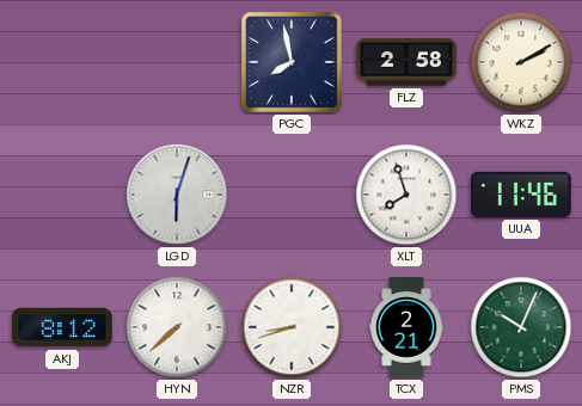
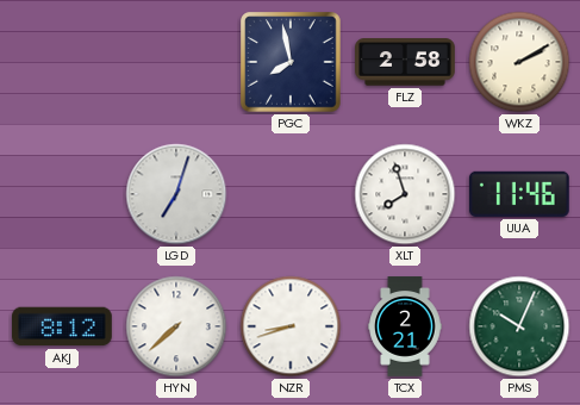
LGD: 6:03 -> 7:03 (176, 194)
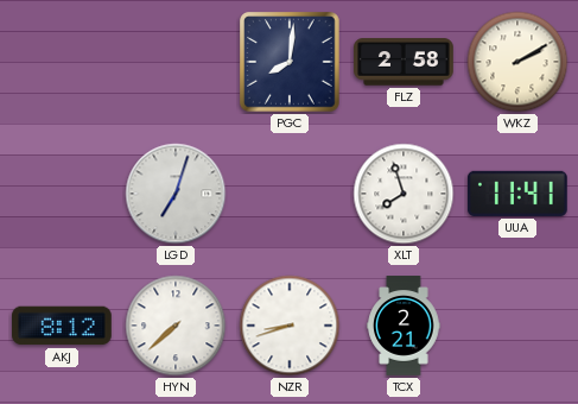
PGC: 7:58 -> 8:01 (291, 63)
UUA: 11:46 -> 11:41 (517, 194)
PMS: 10:04 -> none (519, 326)
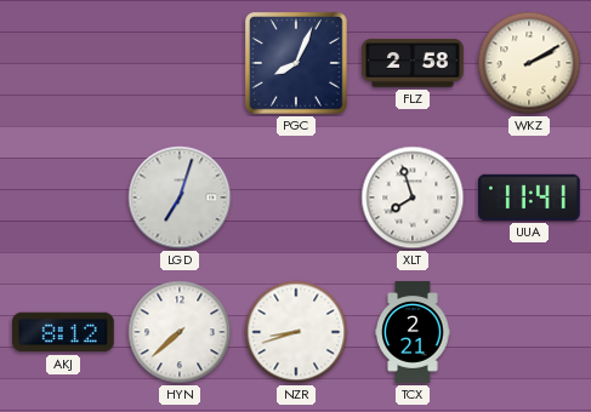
PGC: 8:01 -> 8:04 (297, 64)
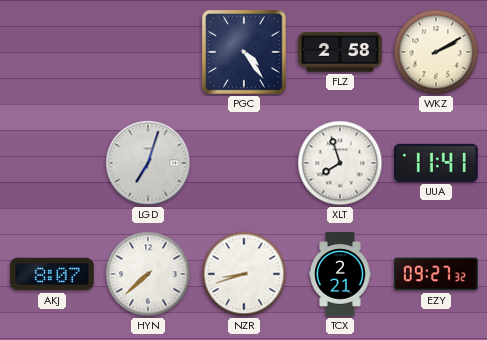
PGC: 8:04 -> 4:24 (245, 53)
AKJ: 8:12 -> 8:07 (53, 274)
EZY: none -> 09:27 (437, 274)
